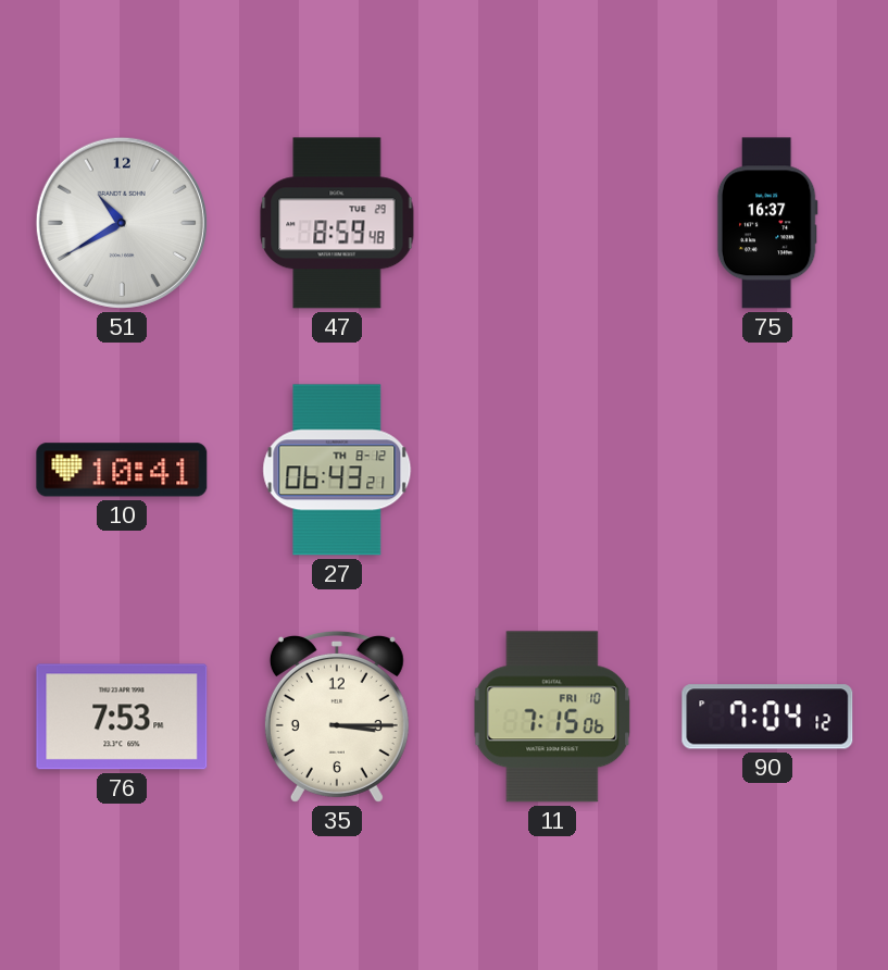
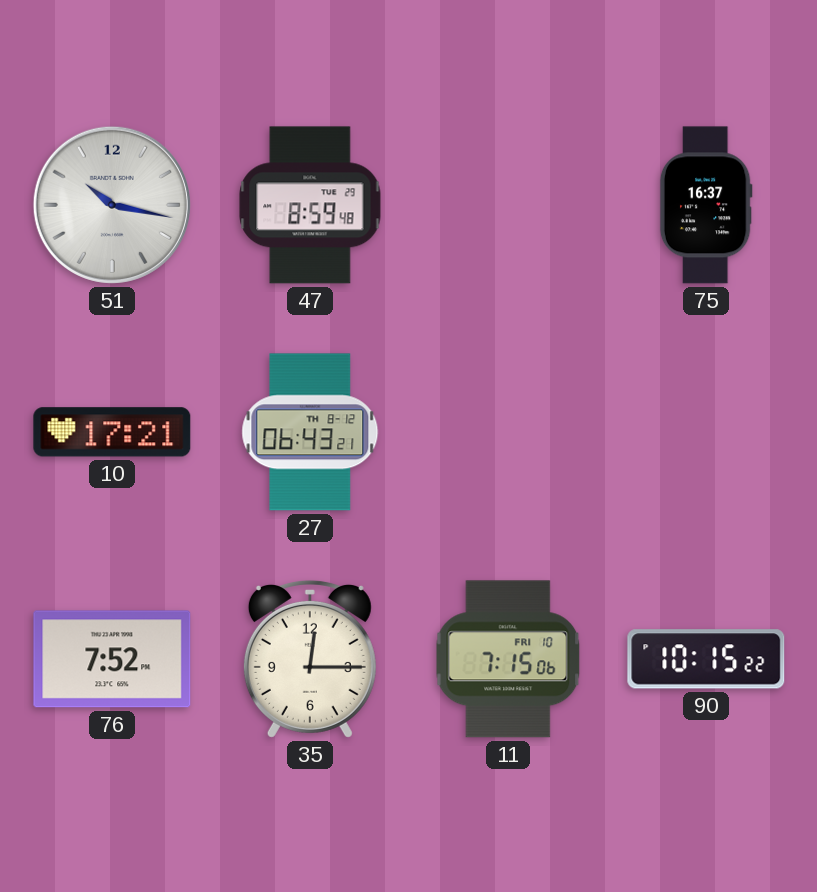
51: 10:40 -> 10:17 (112, 205)
10: 10:41 -> 17:21 (112, 432)
76: 7:53 -> 7:52 (112, 659)
35: 3:15 -> 12:15 (310, 659)
90: 7:04 -> 10:15 (706, 659)
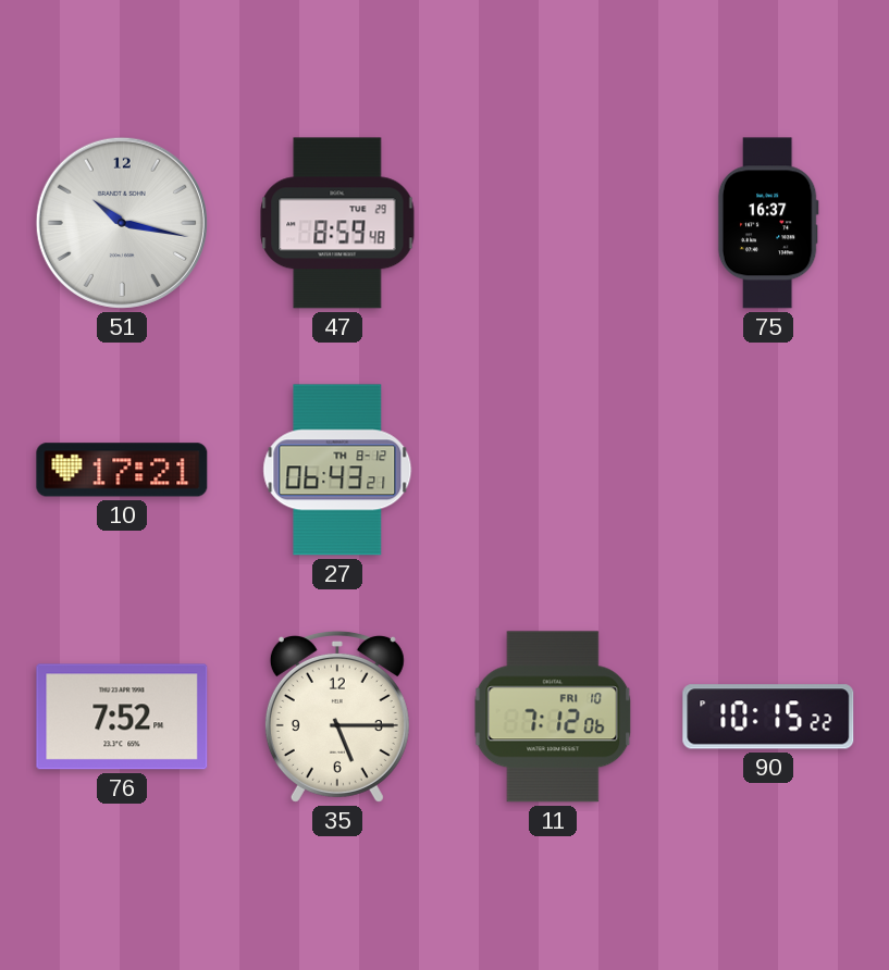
35: 12:15 -> 5:15 (337, 717)
11: 7:15 -> 7:12 (553, 717)
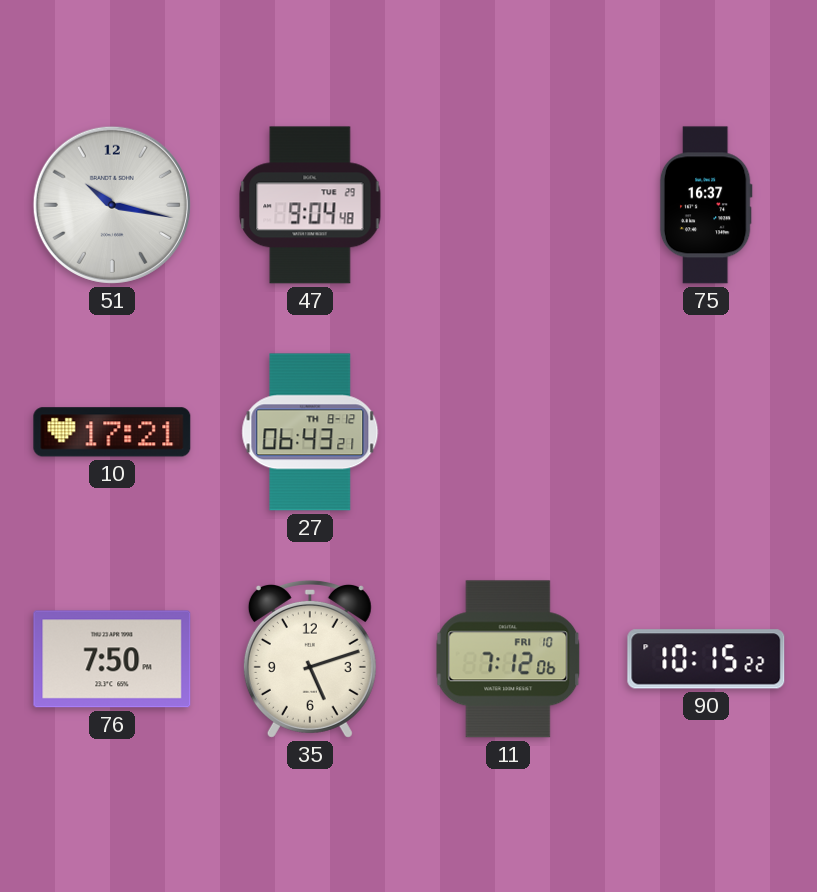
47: 8:59 -> 9:04 (310, 205)
76: 7:52 -> 7:50 (112, 659)
35: 5:15 -> 5:12 (310, 659)
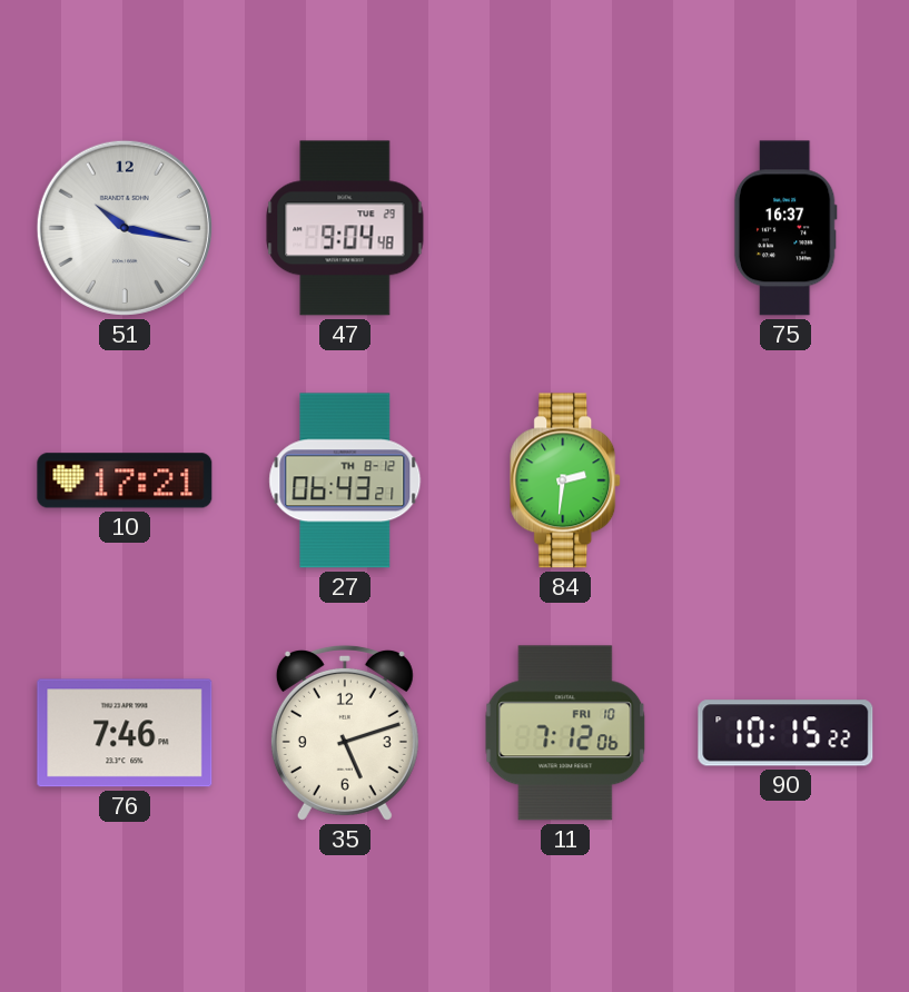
84: none -> 2:31 (566, 480)
76: 7:50 -> 7:46 (125, 733)
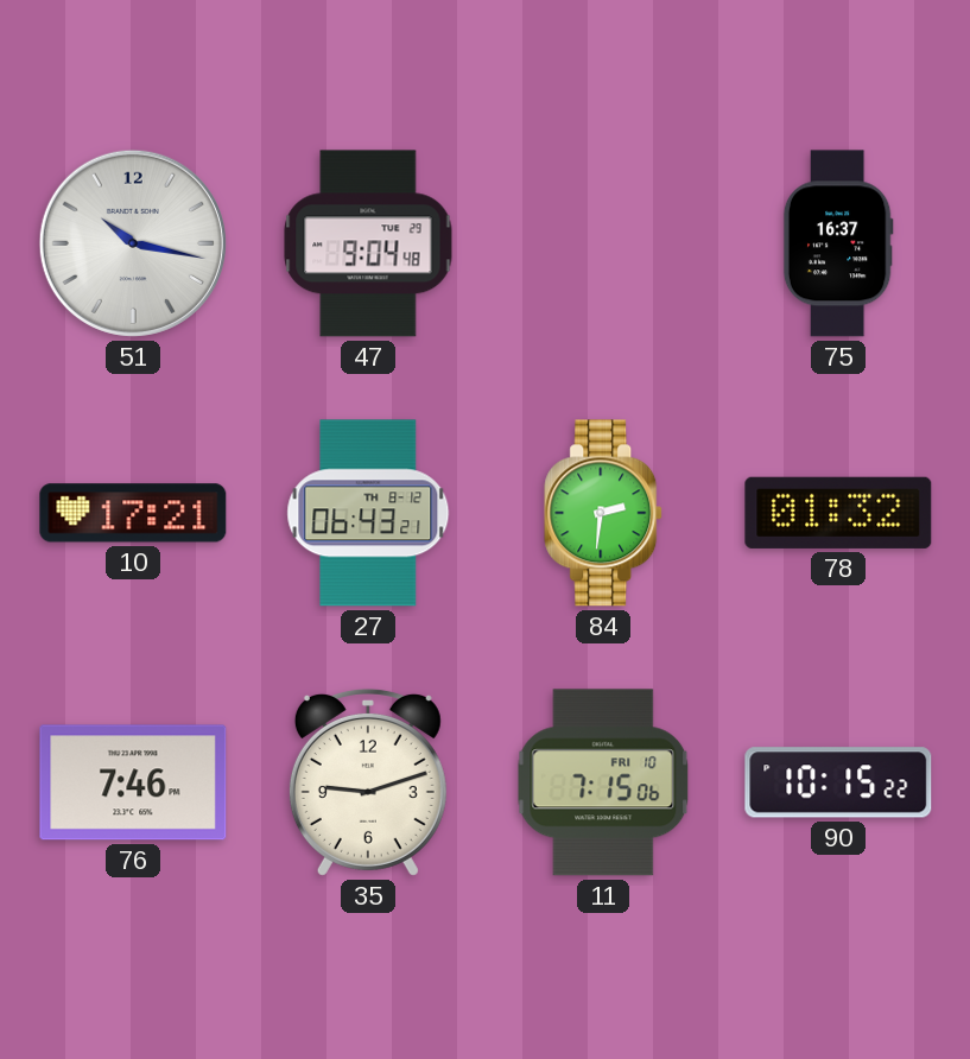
78: none -> 01:32 (838, 513)
35: 5:12 -> 9:12 (368, 782)
11: 7:12 -> 7:15 (603, 782)
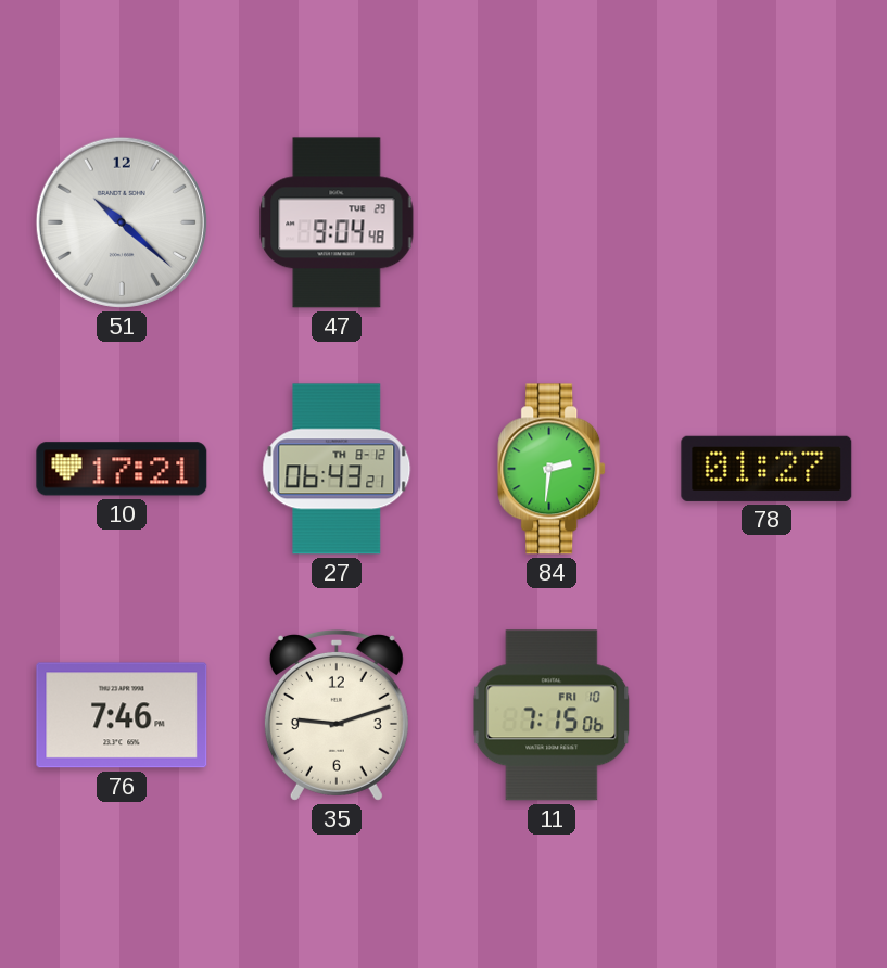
51: 10:17 -> 10:22 (122, 222)
75: 16:37 -> none (838, 243)
78: 01:32 -> 01:27 (766, 469)
90: 10:15 -> none (838, 782)
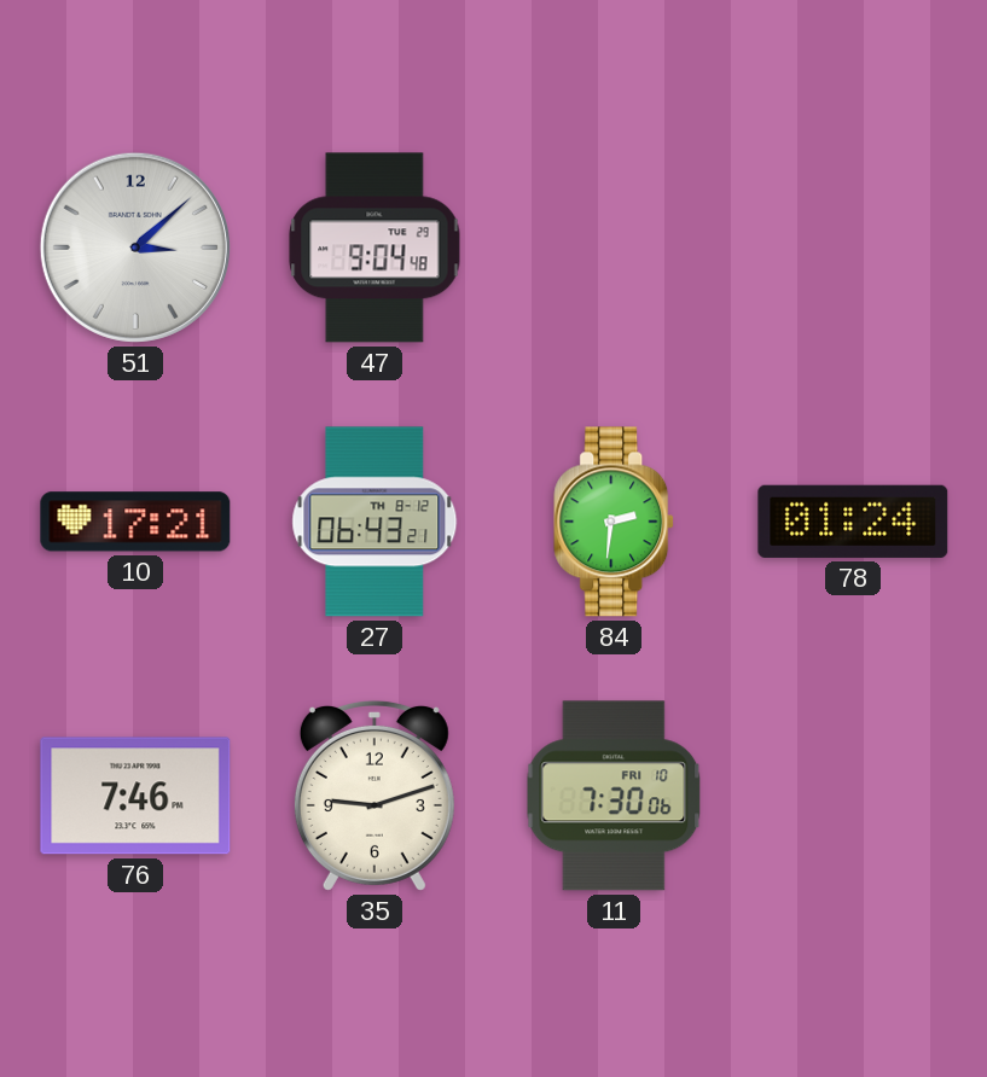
51: 10:22 -> 3:08 (135, 248)
78: 01:27 -> 01:24 (853, 522)
11: 7:15 -> 7:30 (614, 796)
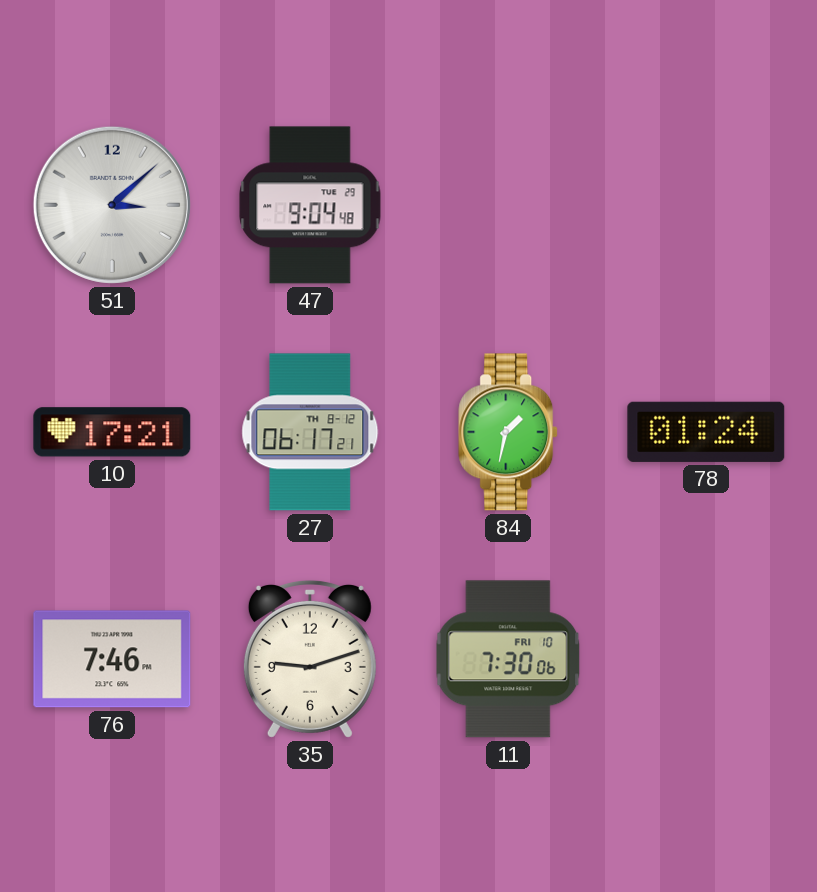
27: 06:43 -> 06:17 (310, 432)
84: 2:31 -> 1:32 (509, 432)
